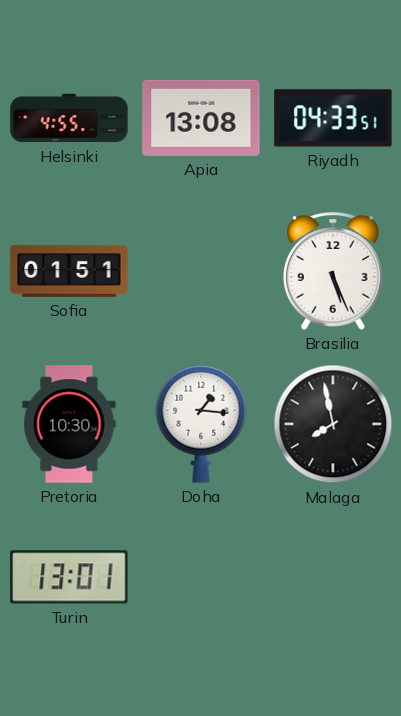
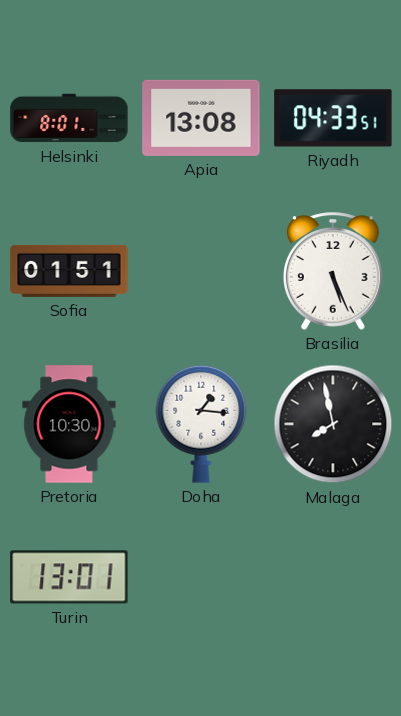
Helsinki: 4:55 -> 8:01 (69, 118)
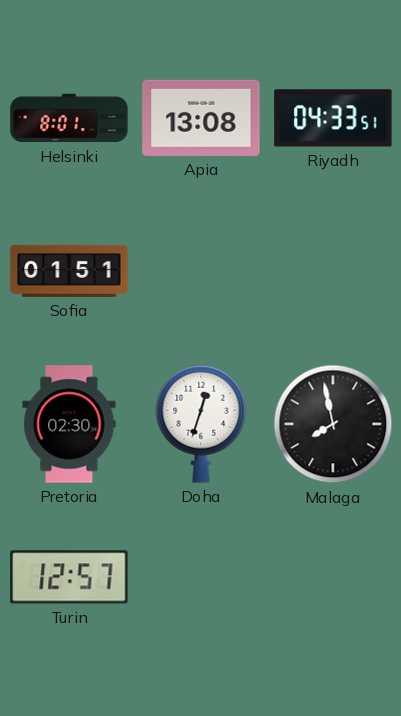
Brasilia: 5:26 -> none (334, 271)
Pretoria: 10:30 -> 02:30 (69, 424)
Doha: 1:16 -> 12:33 (201, 424)
Turin: 13:01 -> 12:57 (69, 577)
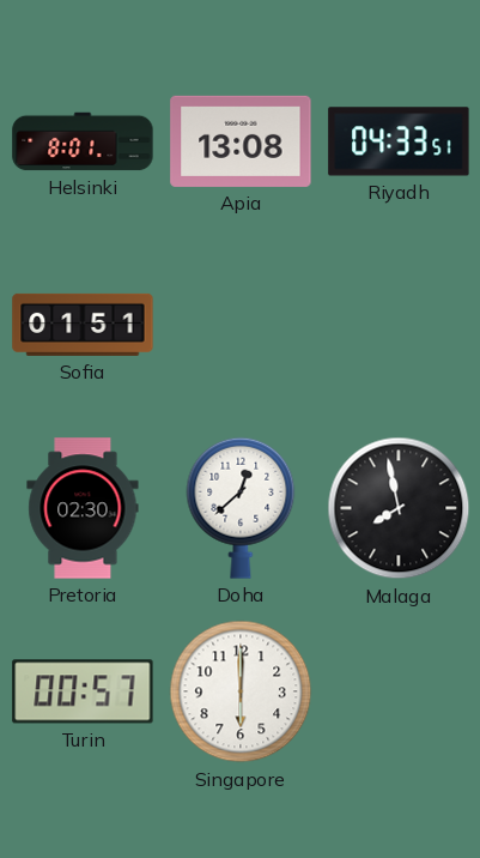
Doha: 12:33 -> 12:38 (241, 508)
Turin: 12:57 -> 00:57 (83, 691)
Singapore: none -> 6:00 (241, 691)
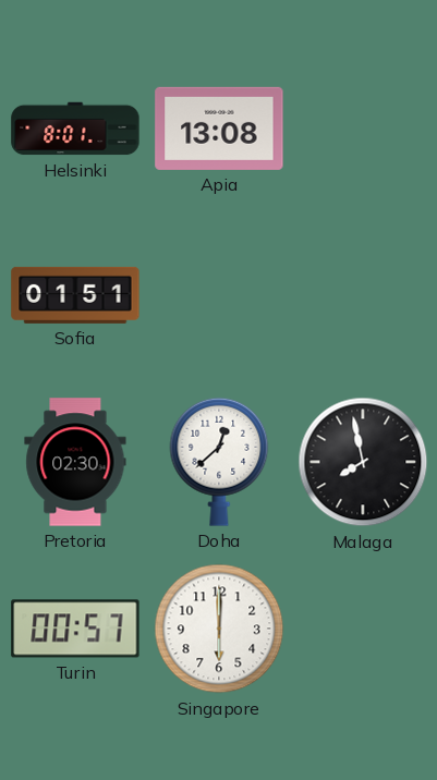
Riyadh: 04:33 -> none (399, 141)
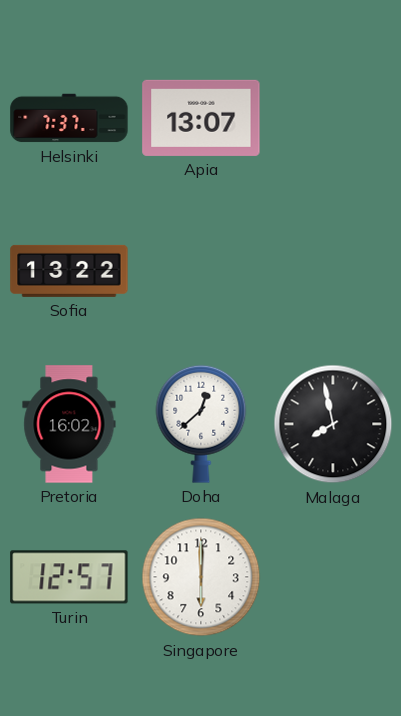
Helsinki: 8:01 -> 7:37 (69, 118)
Apia: 13:08 -> 13:07 (201, 118)
Sofia: 01:51 -> 13:22 (69, 271)
Pretoria: 02:30 -> 16:02 (69, 424)
Turin: 00:57 -> 12:57 (69, 577)
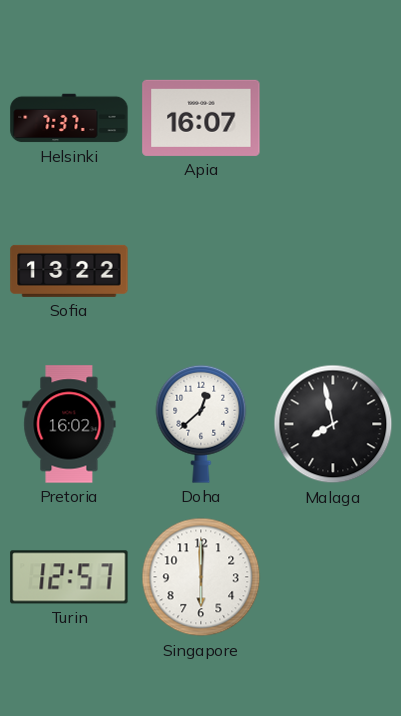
Apia: 13:07 -> 16:07 (201, 118)
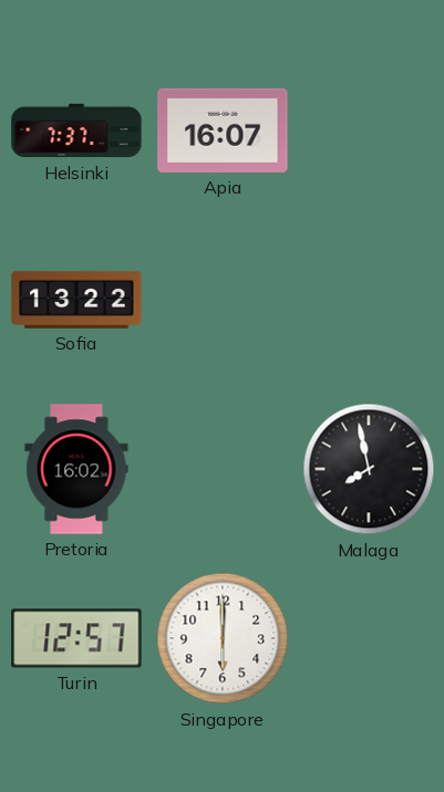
Doha: 12:38 -> none (201, 424)
